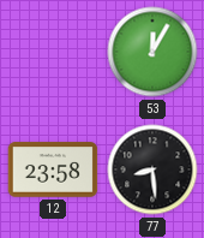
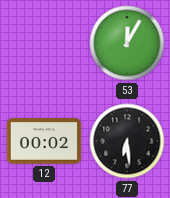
12: 23:58 -> 00:02 (44, 141)
77: 8:29 -> 6:29 (127, 141)
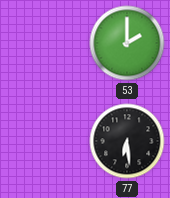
53: 12:05 -> 2:00 (127, 43)
12: 00:02 -> none (44, 141)
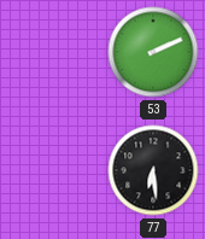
53: 2:00 -> 2:11 (153, 52)
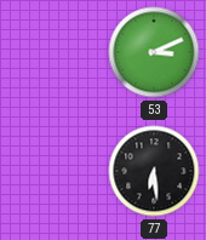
53: 2:11 -> 3:11 (154, 52)
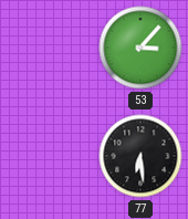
53: 3:11 -> 3:07 (140, 48)
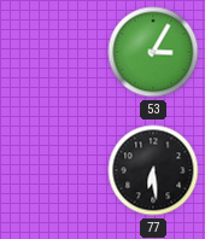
53: 3:07 -> 3:05 (153, 52)
